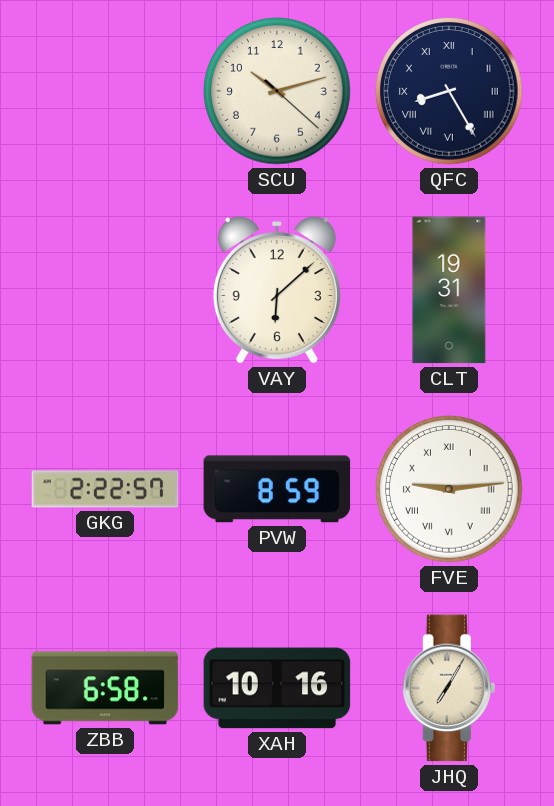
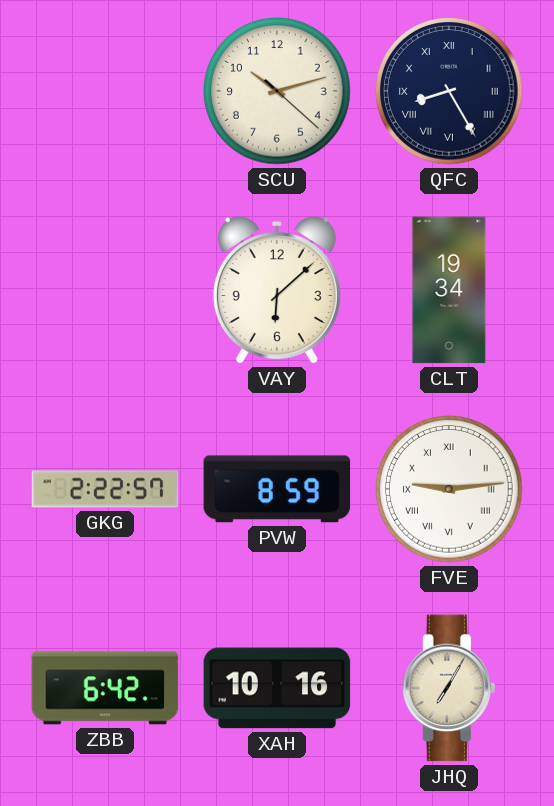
CLT: 19:31 -> 19:34 (449, 290)
ZBB: 6:58 -> 6:42 (105, 688)
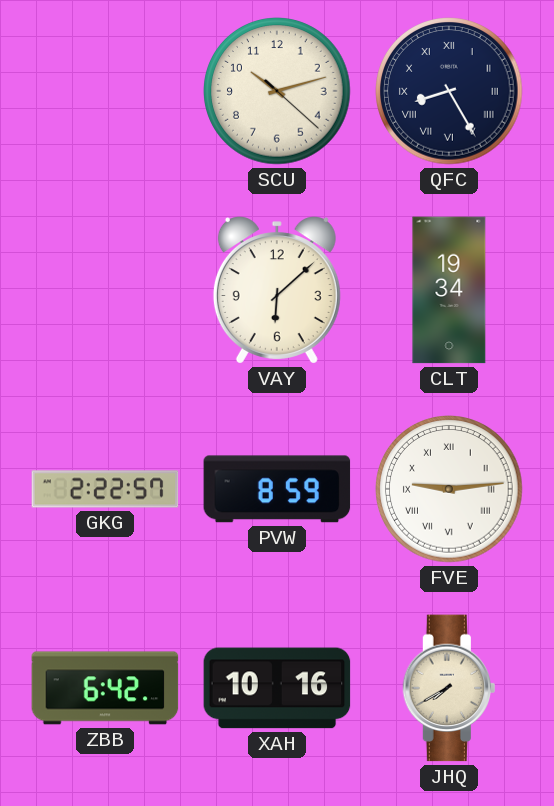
JHQ: 7:05 -> 7:40 (449, 688)
